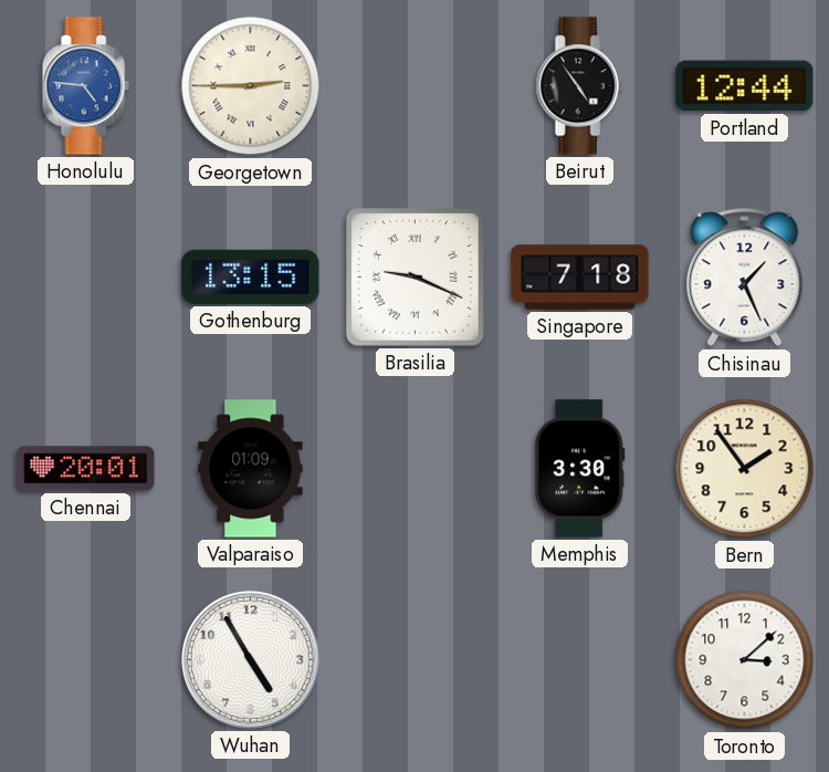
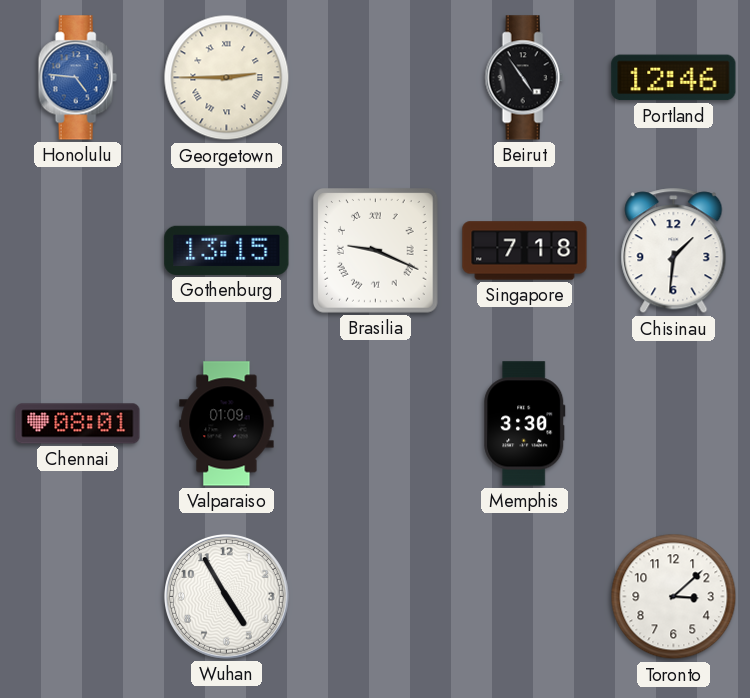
Portland: 12:44 -> 12:46 (674, 78)
Chisinau: 1:26 -> 1:31 (674, 251)
Chennai: 20:01 -> 08:01 (78, 424)
Bern: 1:54 -> none (745, 469)
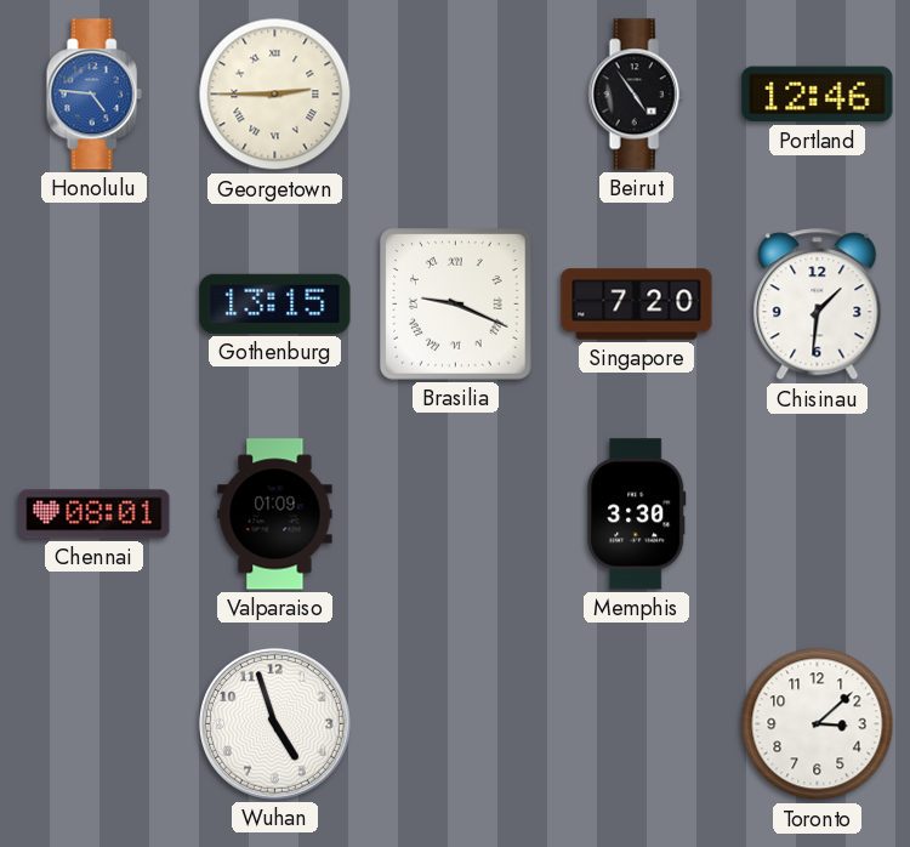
Singapore: 7:18 -> 7:20 (637, 305)
Wuhan: 4:55 -> 4:57 (274, 723)
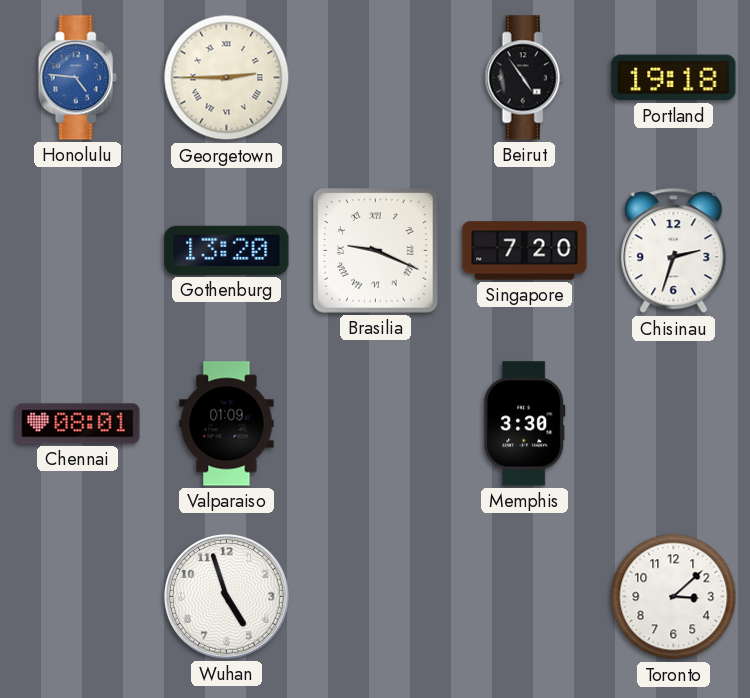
Portland: 12:46 -> 19:18 (674, 78)
Gothenburg: 13:15 -> 13:20 (227, 250)
Chisinau: 1:31 -> 2:33 (674, 251)
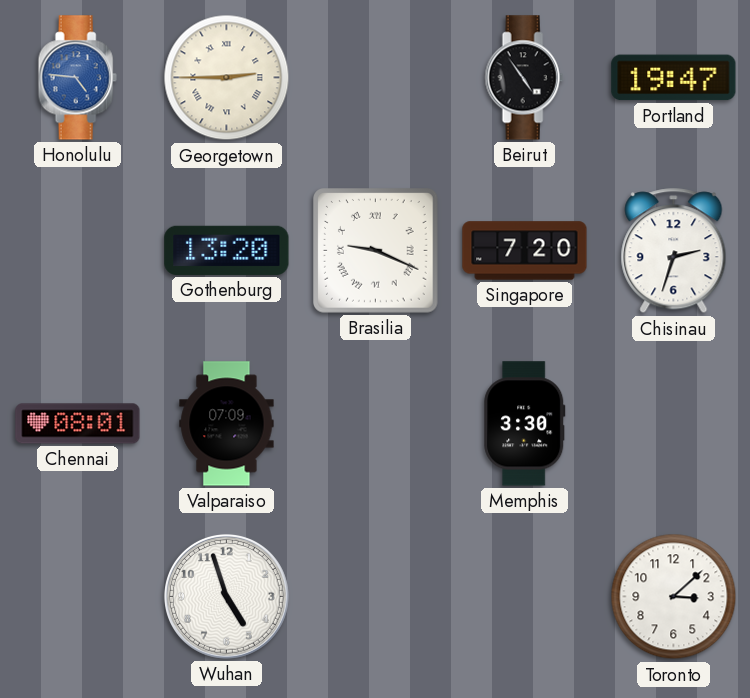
Portland: 19:18 -> 19:47 (674, 78)
Valparaiso: 01:09 -> 07:09 (227, 424)
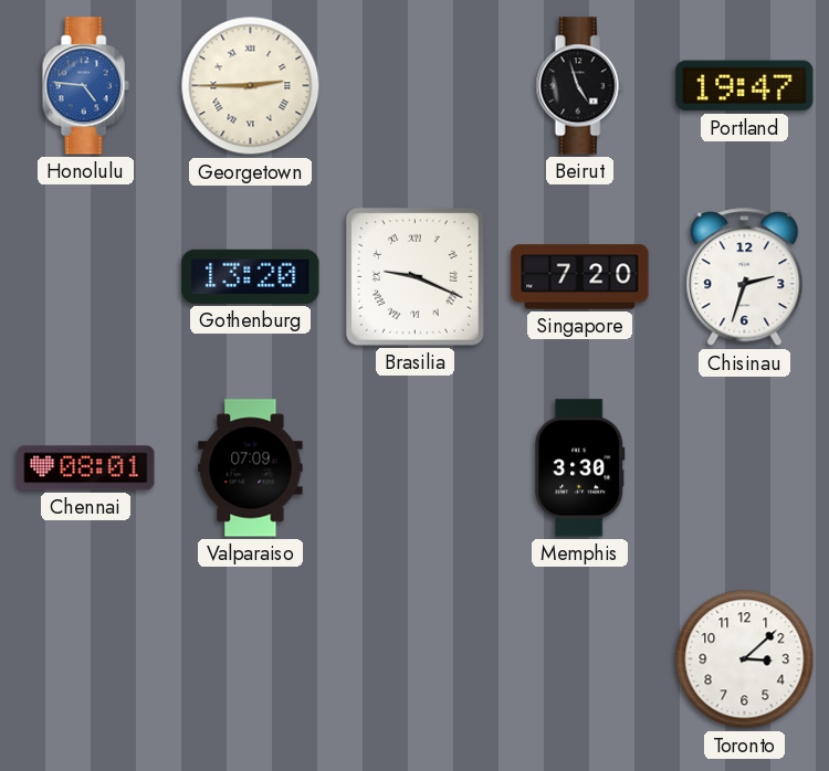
Beirut: 4:54 -> 4:57 (579, 86)
Wuhan: 4:57 -> none (226, 596)
